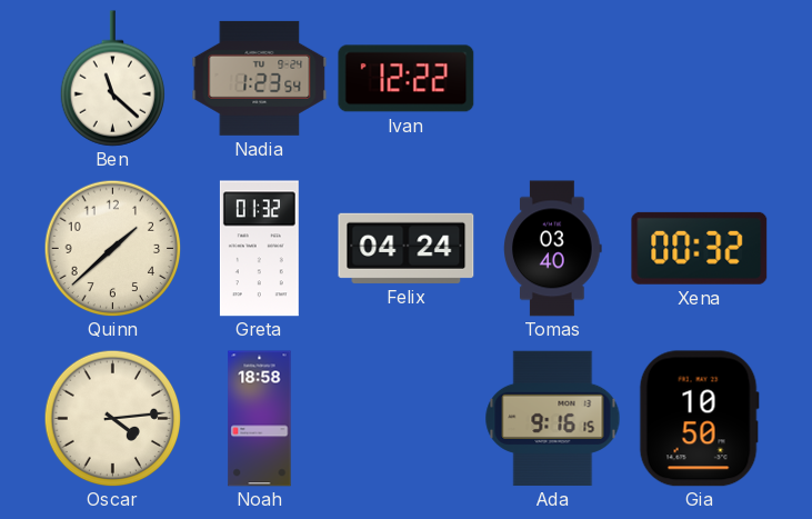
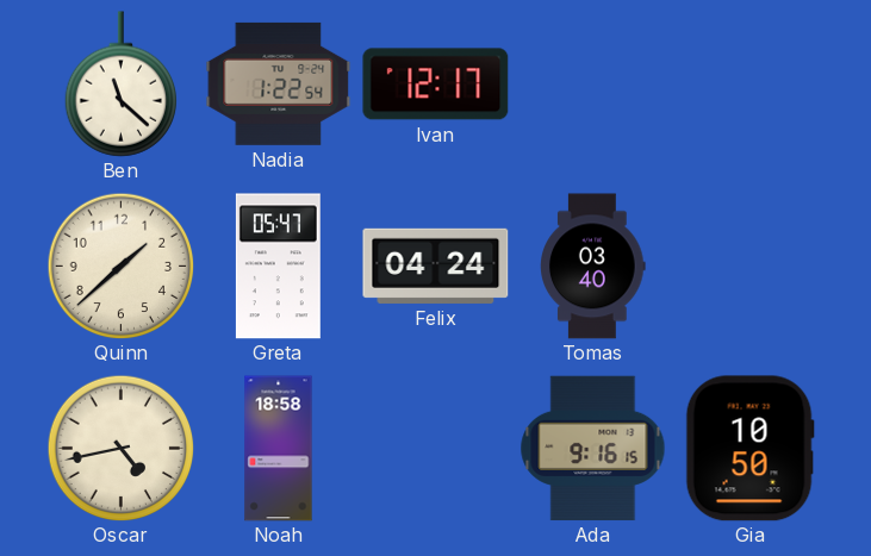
Nadia: 1:23 -> 1:22 (279, 83)
Ivan: 12:22 -> 12:17 (436, 85)
Greta: 01:32 -> 05:47 (278, 267)
Xena: 00:32 -> none (700, 248)
Oscar: 4:14 -> 4:43 (120, 448)
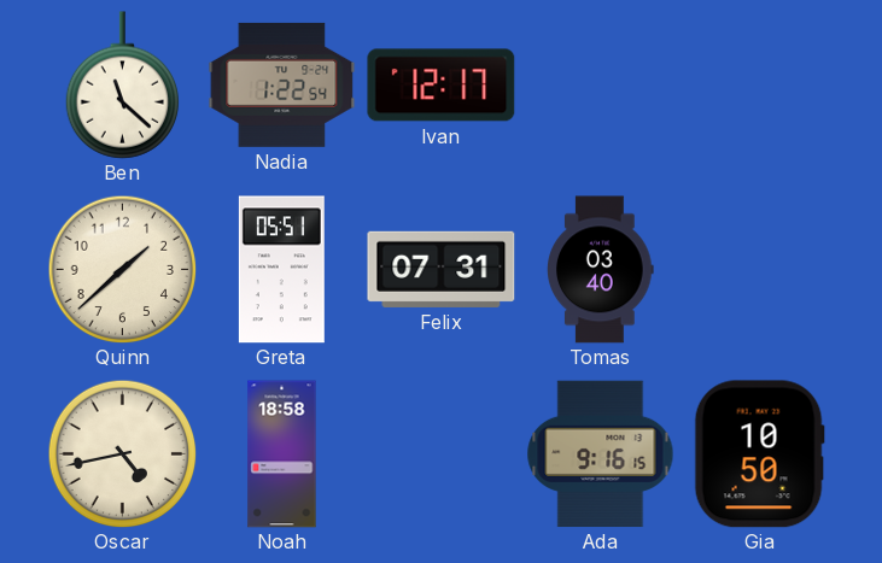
Greta: 05:47 -> 05:51 (281, 270)
Felix: 04:24 -> 07:31 (442, 269)
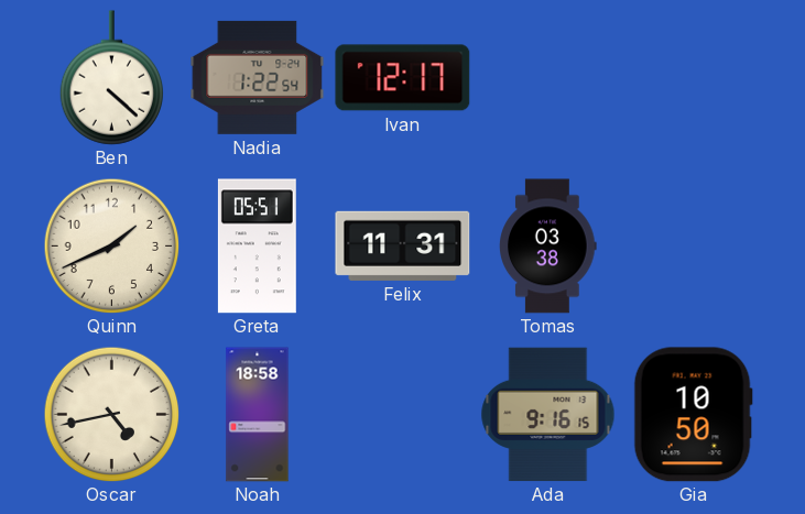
Ben: 11:22 -> 4:22 (111, 78)
Quinn: 1:38 -> 1:41 (111, 245)
Felix: 07:31 -> 11:31 (403, 245)
Tomas: 03:40 -> 03:38 (548, 247)
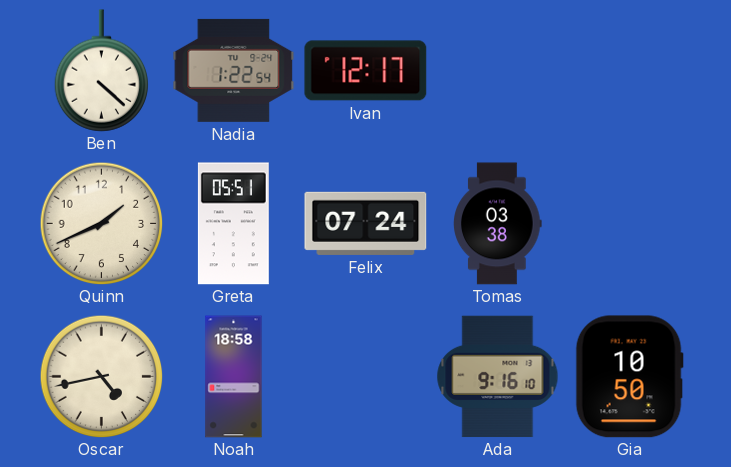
Felix: 11:31 -> 07:24 (366, 223)
Ada: 9:16:15 -> 9:16:10 (498, 377)
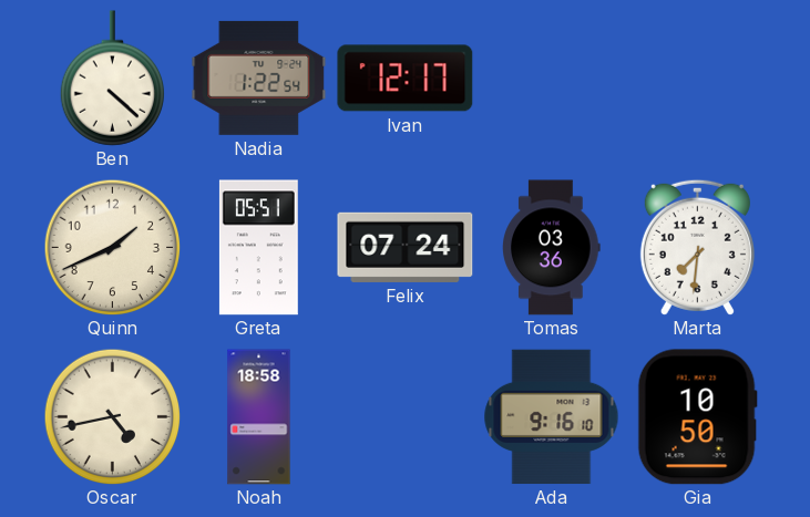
Tomas: 03:38 -> 03:36 (552, 248)
Marta: none -> 7:31 (697, 247)
